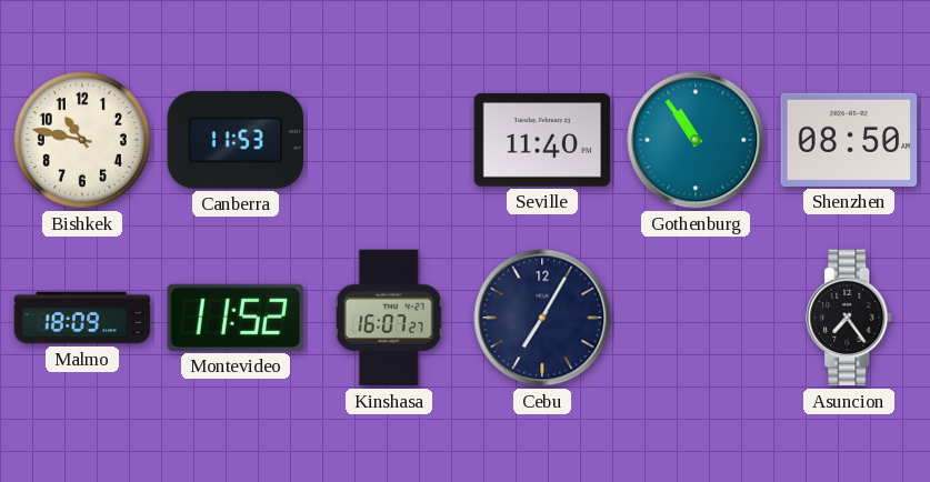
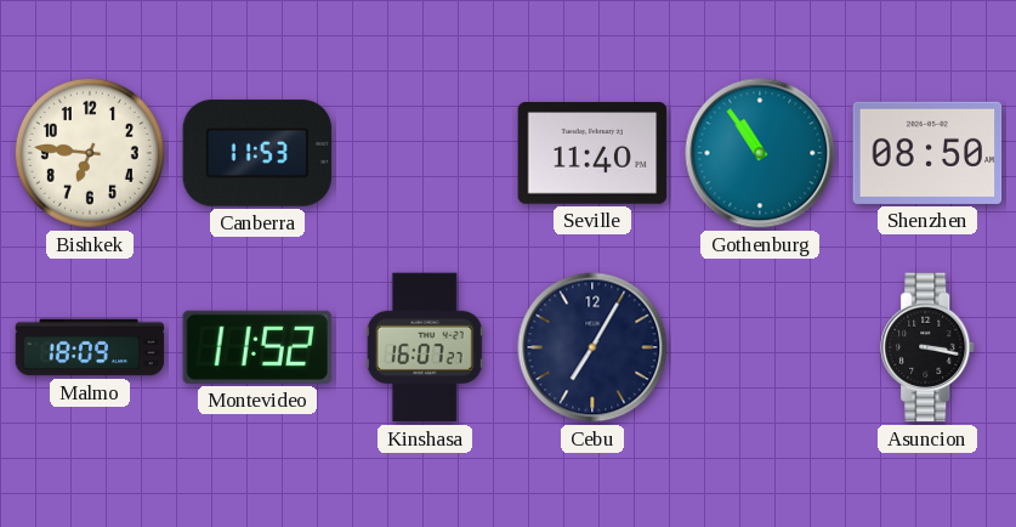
Bishkek: 10:47 -> 6:46 (90, 153)
Asuncion: 7:24 -> 3:17 (929, 347)
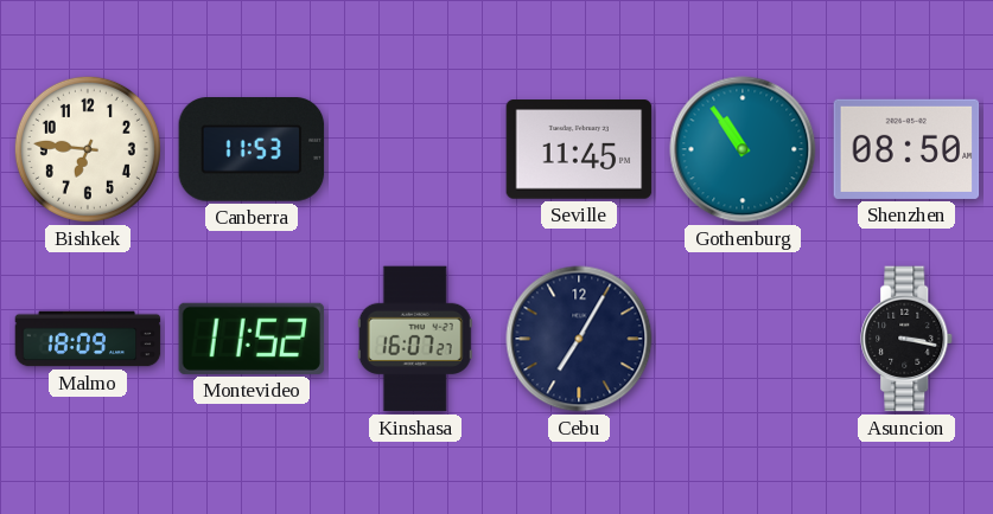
Seville: 11:40 -> 11:45 (579, 149)
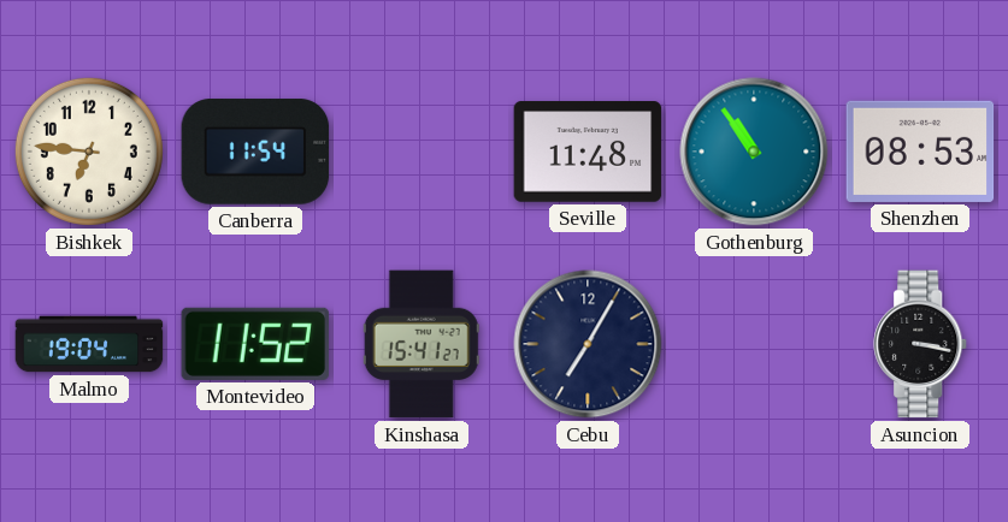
Canberra: 11:53 -> 11:54 (255, 152)
Seville: 11:45 -> 11:48 (588, 152)
Shenzhen: 08:50 -> 08:53 (920, 152)
Malmo: 18:09 -> 19:04 (89, 344)
Kinshasa: 16:07 -> 15:41 (422, 344)
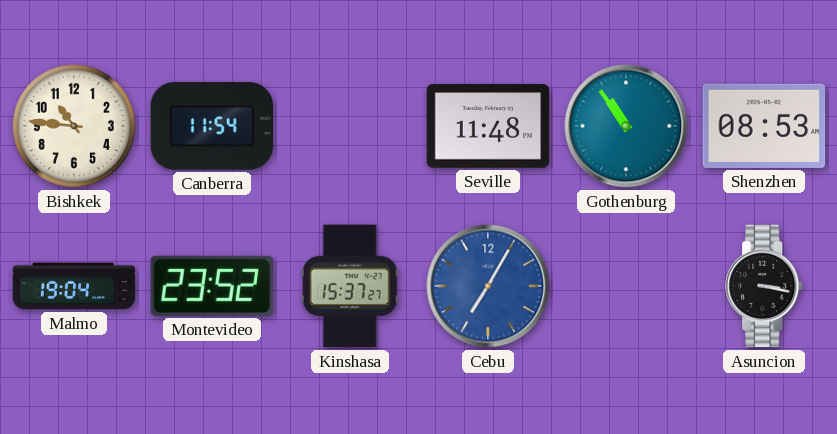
Bishkek: 6:46 -> 10:46 (74, 126)
Montevideo: 11:52 -> 23:52 (212, 286)
Kinshasa: 15:41 -> 15:37 (350, 286)
Cebu dial: navy -> blue (488, 286)
